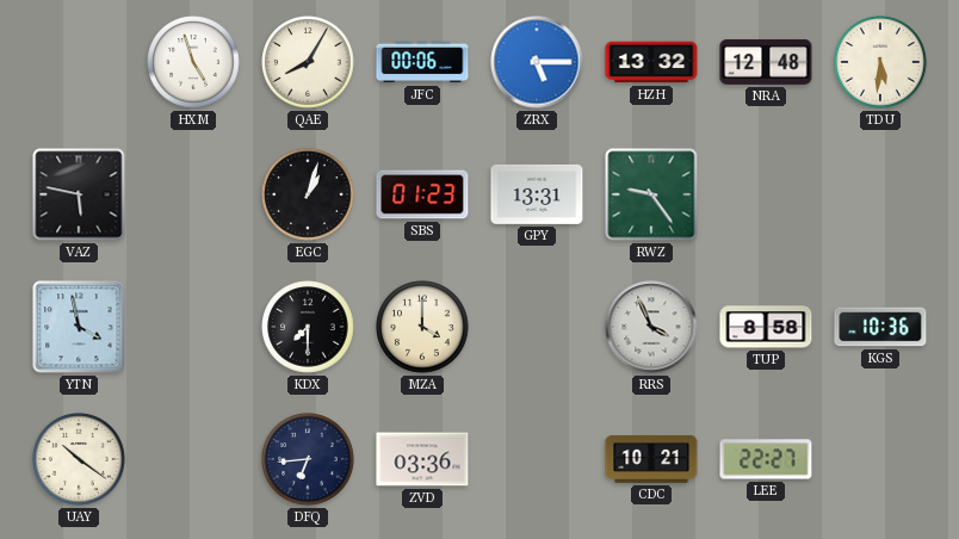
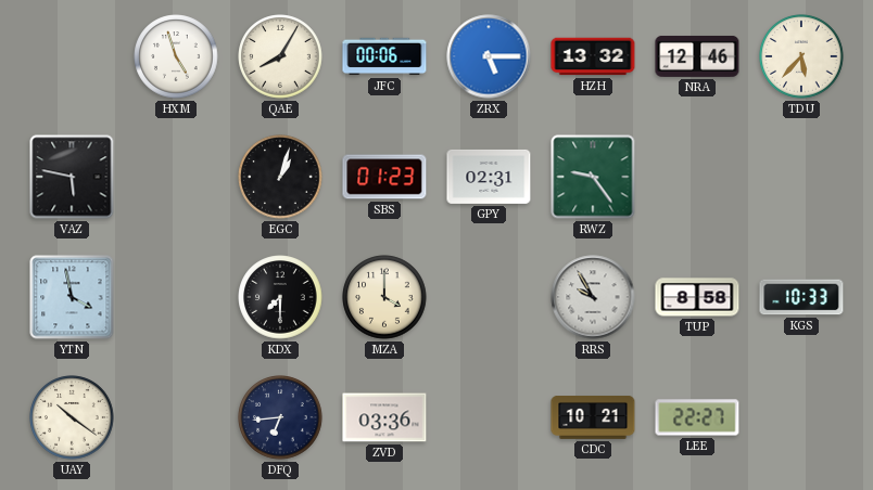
NRA: 12:48 -> 12:46 (697, 56)
TDU: 5:31 -> 5:37 (801, 56)
GPY: 13:31 -> 02:31 (489, 177)
RRS: 3:56 -> 9:55 (593, 297)
KGS: 10:36 -> 10:33 (801, 297)
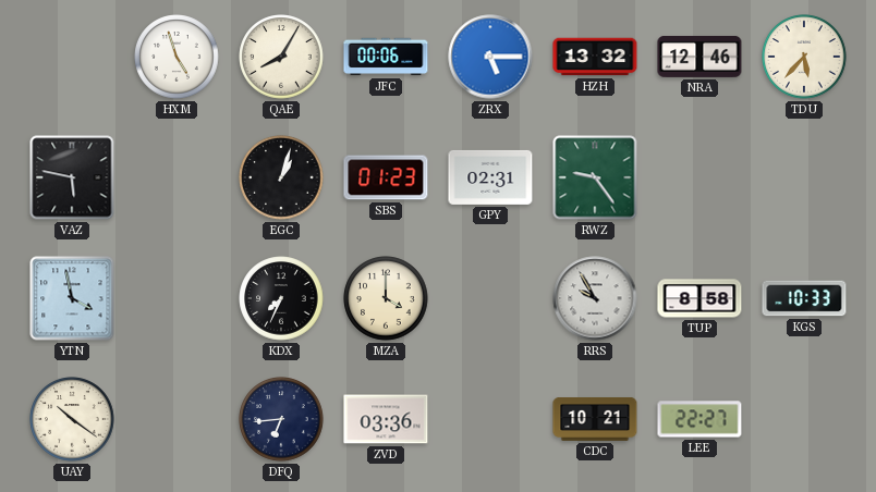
KDX: 7:30 -> 7:34 (281, 298)
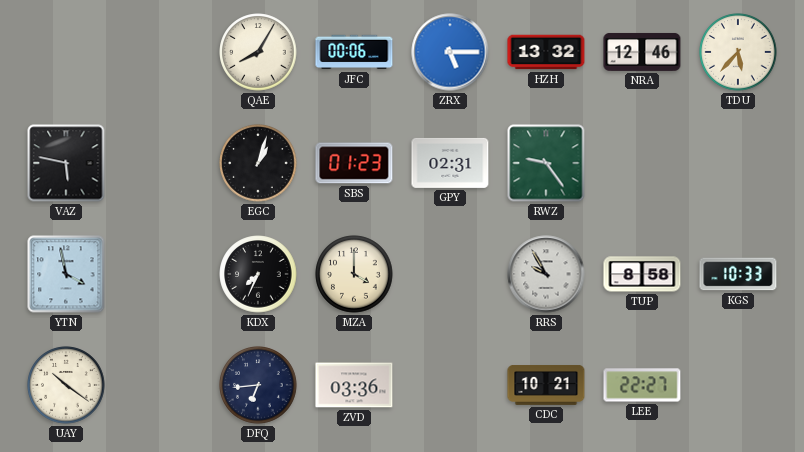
HXM: 4:57 -> none (177, 57)
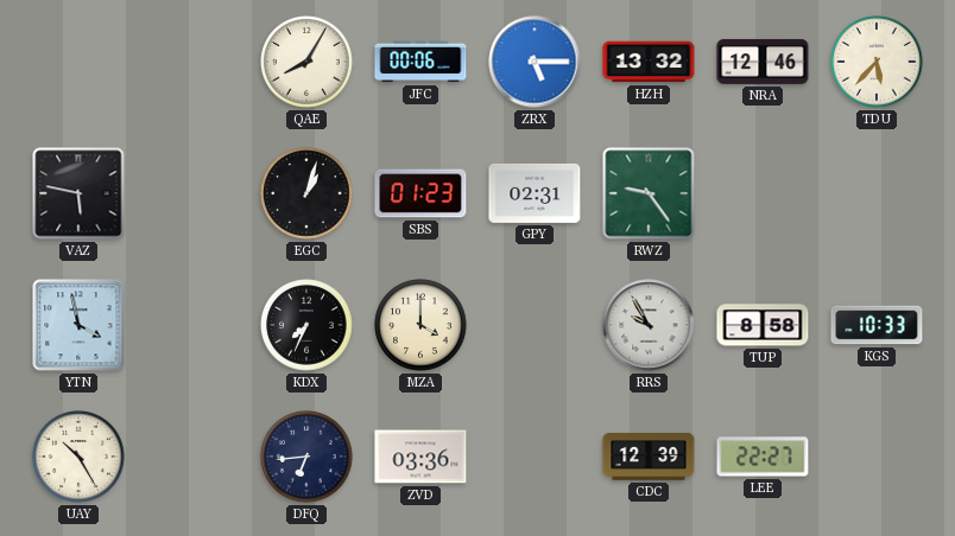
UAY: 10:21 -> 10:25 (78, 457)
CDC: 10:21 -> 12:39 (649, 458)
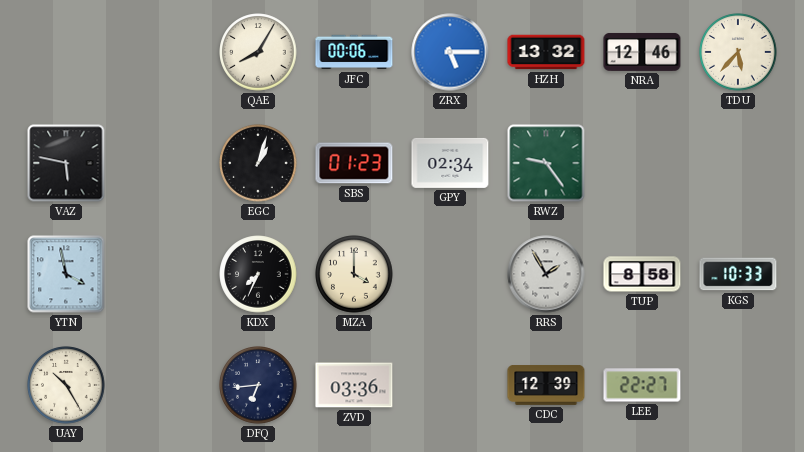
GPY: 02:31 -> 02:34 (450, 163)
RRS: 9:55 -> 1:55 (546, 274)
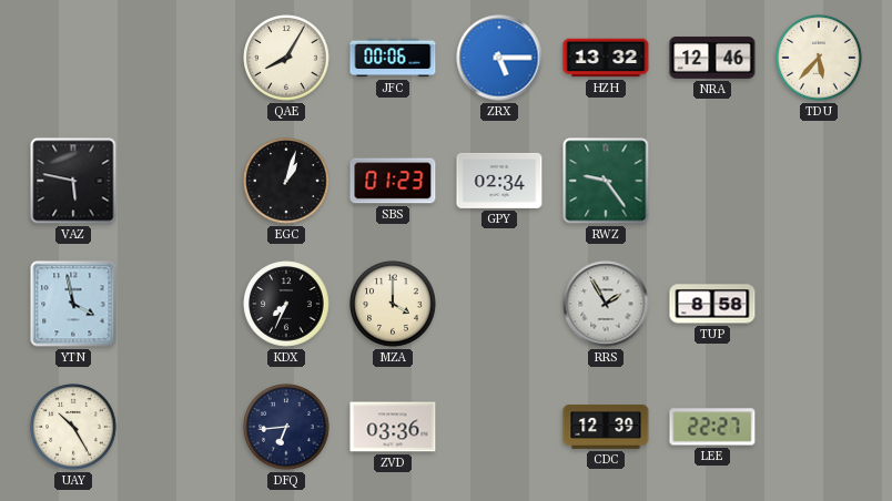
KGS: 10:33 -> none (738, 274)
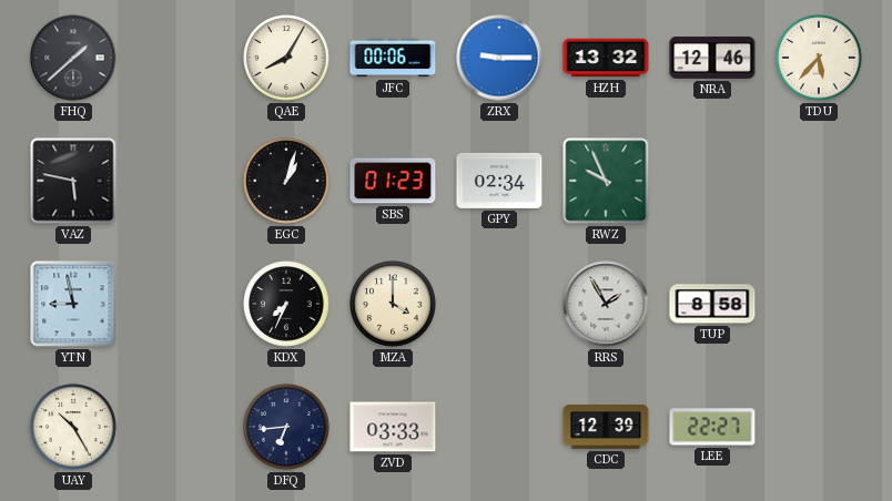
FHQ: none -> 1:38 (73, 58)
ZRX: 5:15 -> 9:15 (499, 58)
RWZ: 9:24 -> 9:56 (606, 181)
YTN: 3:58 -> 8:58 (73, 304)
ZVD: 03:36 -> 03:33 (393, 427)
